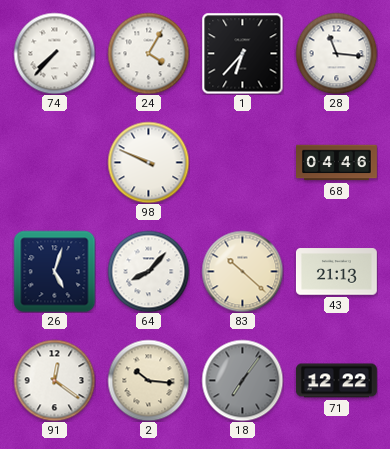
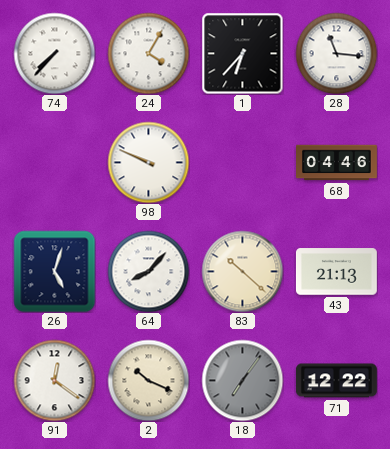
2: 10:16 -> 10:19 (148, 380)
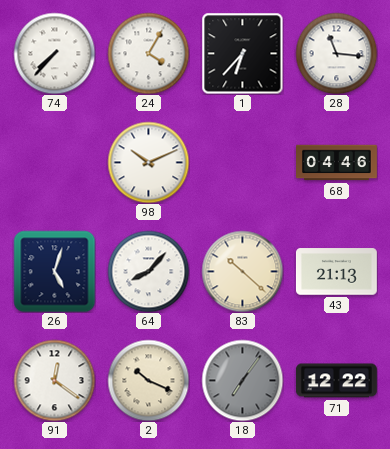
98: 9:49 -> 10:11 (148, 162)
